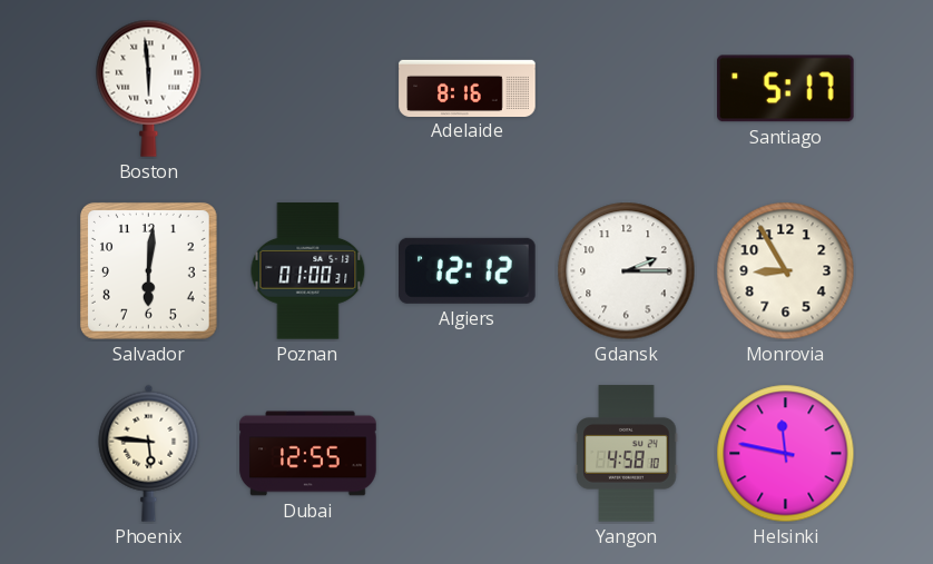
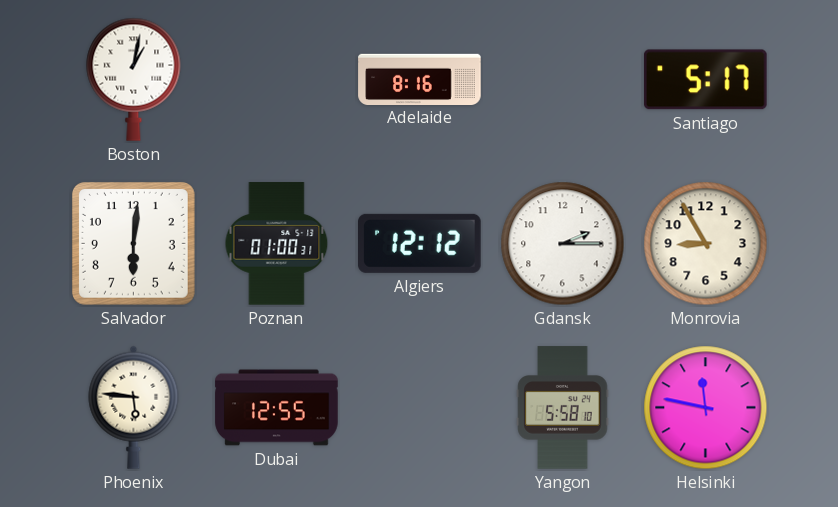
Boston: 5:59 -> 1:02 (134, 79)
Yangon: 4:58 -> 5:58 (563, 408)
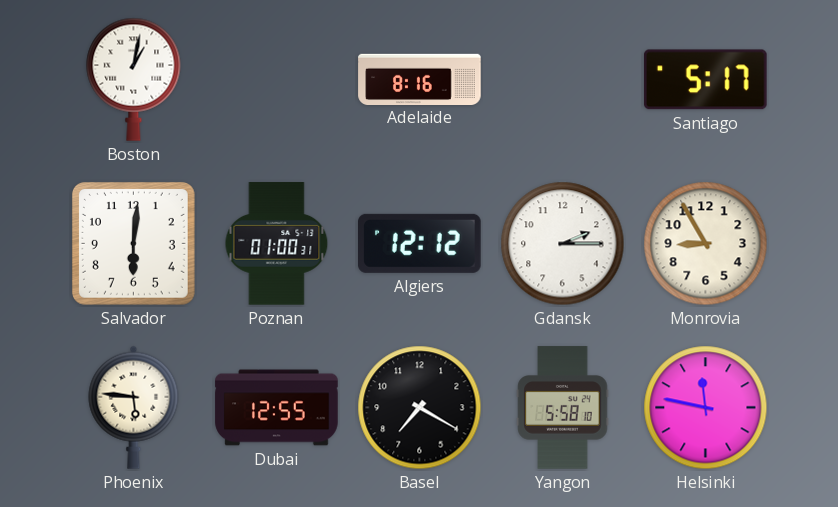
Basel: none -> 7:20 (420, 408)
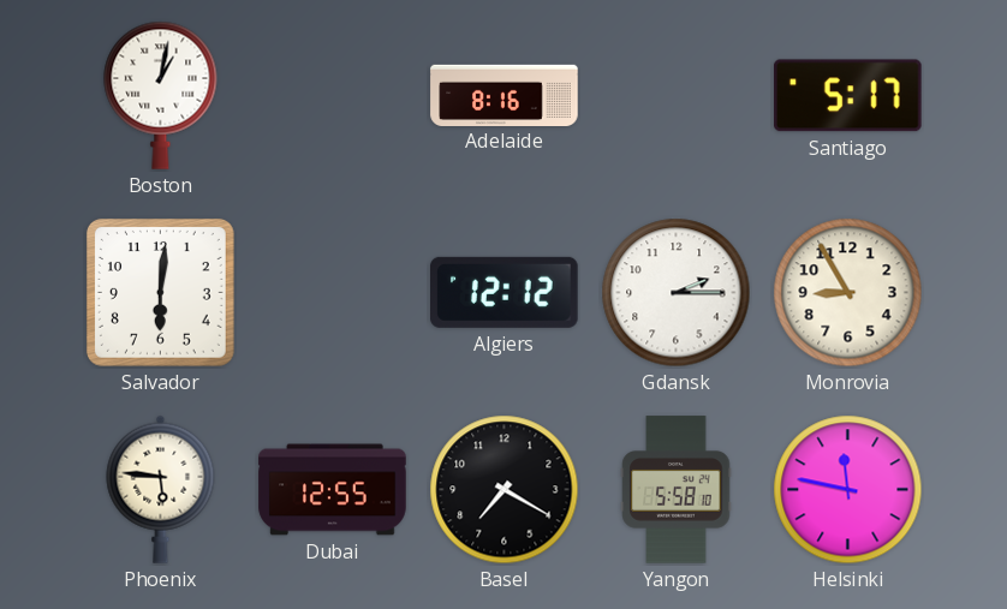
Poznan: 01:00 -> none (277, 244)
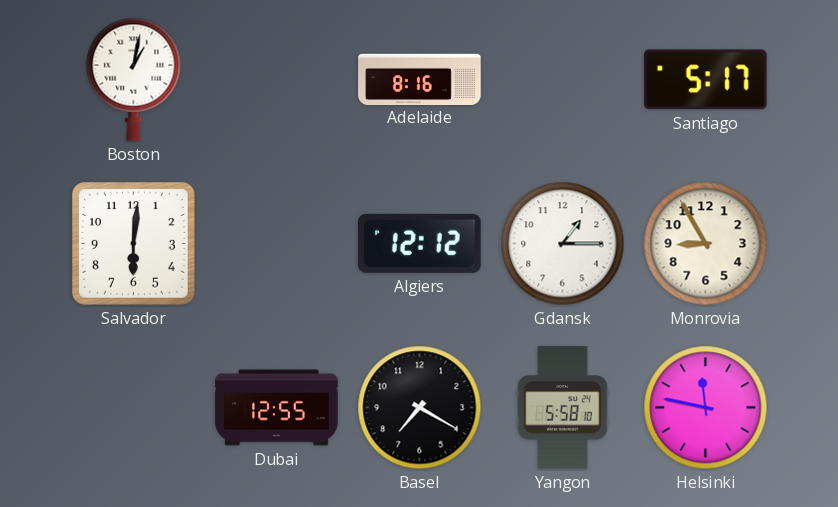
Gdansk: 2:15 -> 1:15 (563, 244)
Phoenix: 5:46 -> none (161, 489)
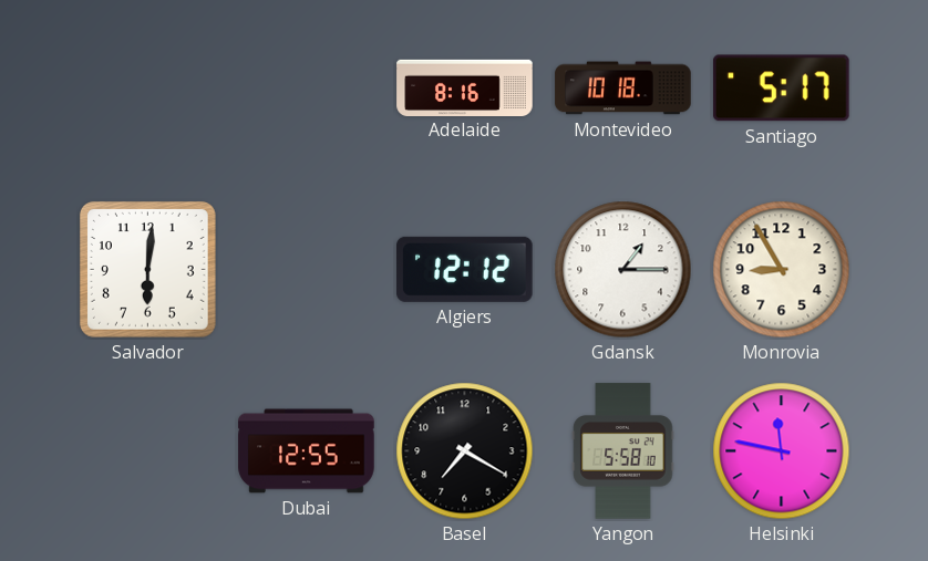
Boston: 1:02 -> none (134, 79)
Montevideo: none -> 10:18 (623, 89)
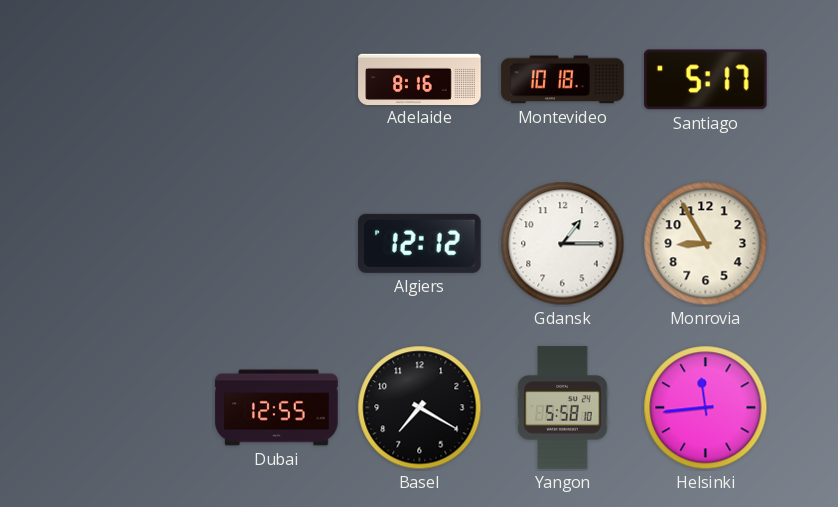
Salvador: 6:01 -> none (147, 269)
Helsinki: 11:47 -> 11:44 (706, 408)
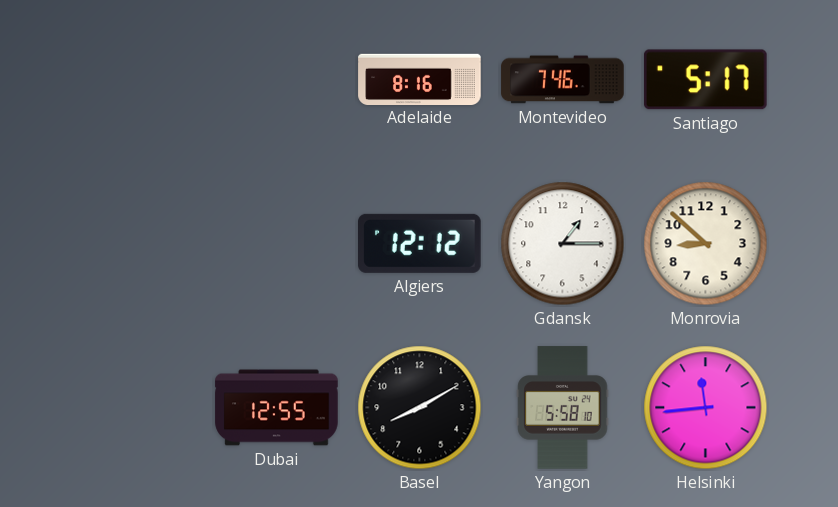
Montevideo: 10:18 -> 7:46 (563, 80)
Monrovia: 8:55 -> 8:52 (706, 244)
Basel: 7:20 -> 8:10 (420, 408)
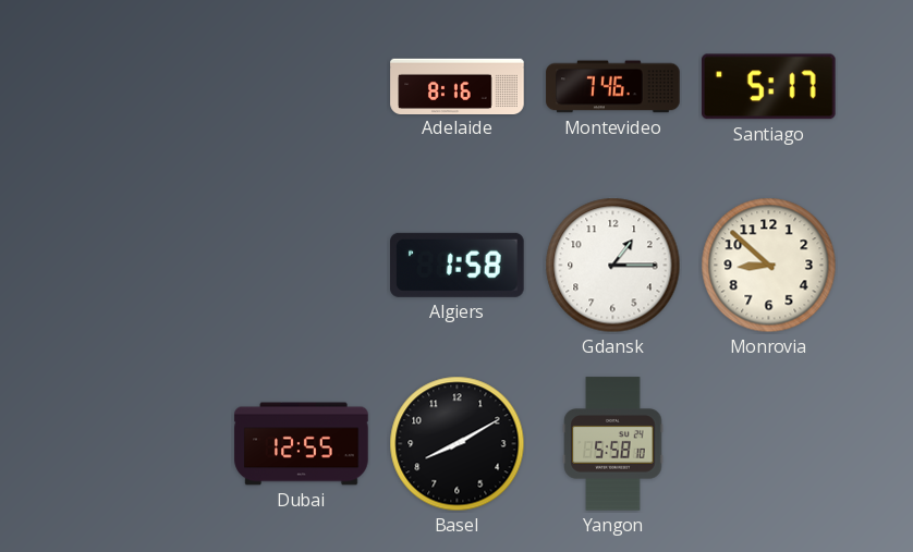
Algiers: 12:12 -> 1:58 (458, 265)
Helsinki: 11:44 -> none (706, 408)
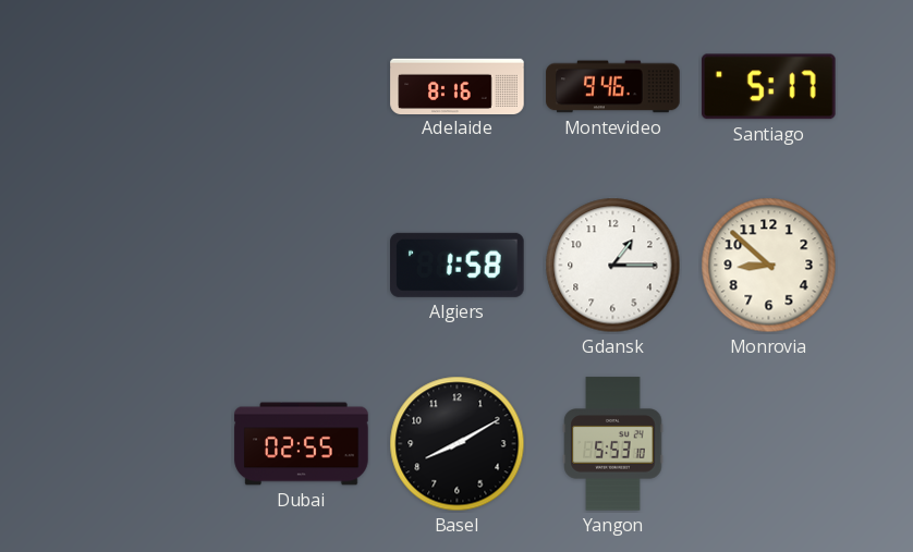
Montevideo: 7:46 -> 9:46 (613, 87)
Dubai: 12:55 -> 02:55 (302, 444)
Yangon: 5:58 -> 5:53 (613, 444)
